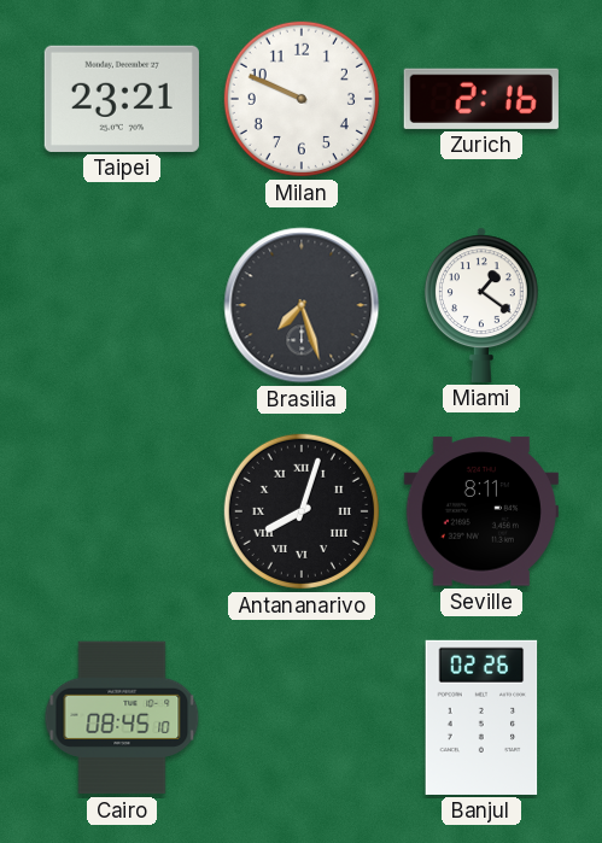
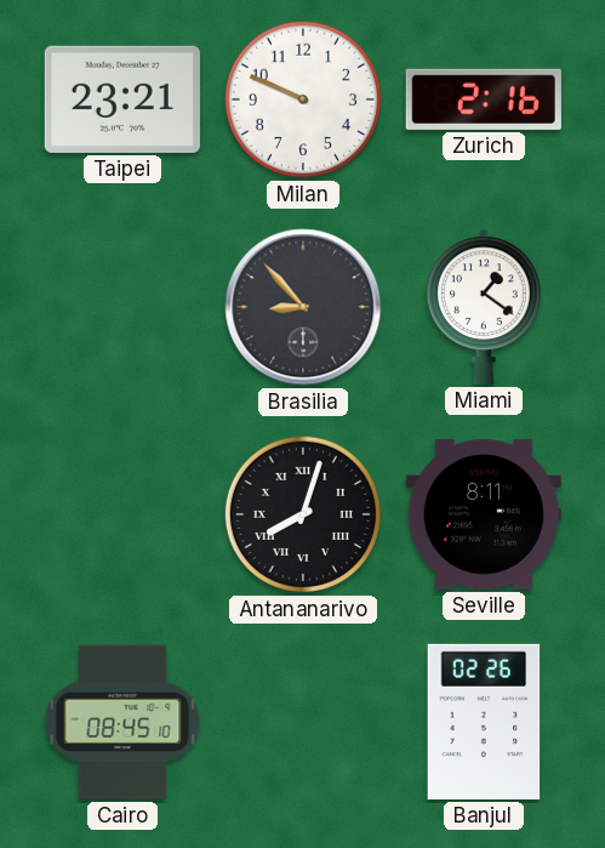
Brasilia: 7:27 -> 8:53 (303, 307)
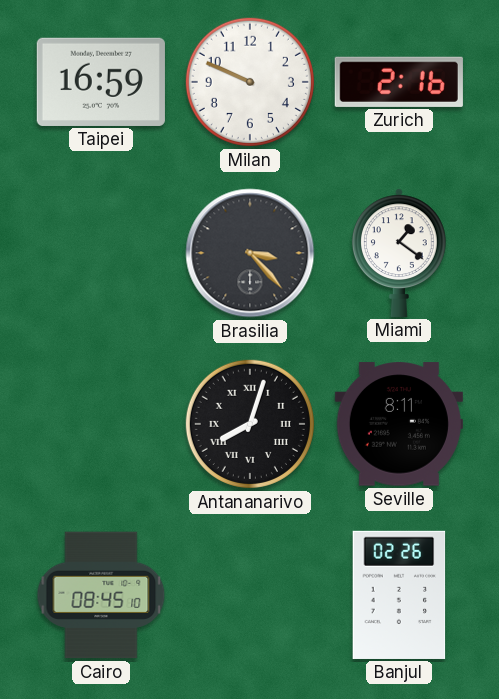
Taipei: 23:21 -> 16:59 (101, 82)
Brasilia: 8:53 -> 3:23 (250, 253)
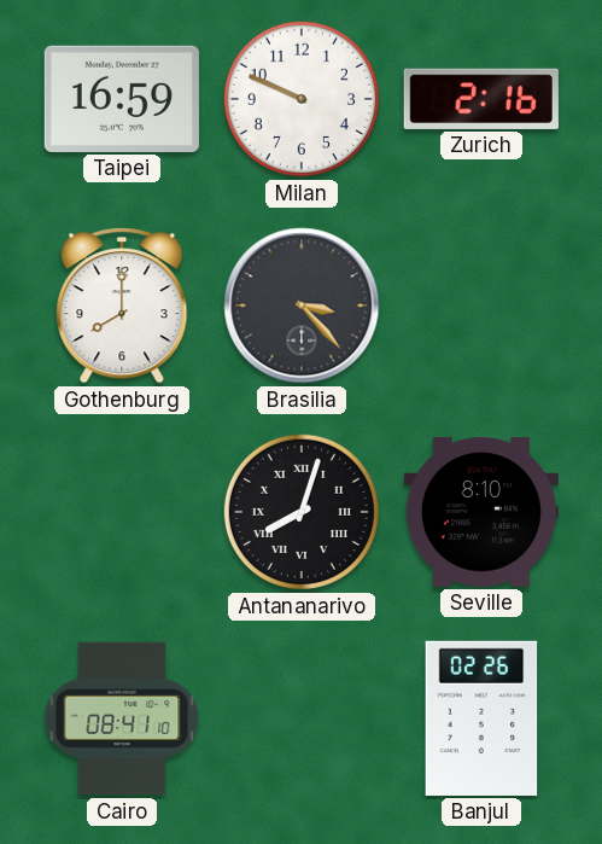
Gothenburg: none -> 8:00 (122, 305)
Miami: 1:21 -> none (399, 253)
Seville: 8:11 -> 8:10 (481, 512)
Cairo: 08:45 -> 08:41 (122, 718)
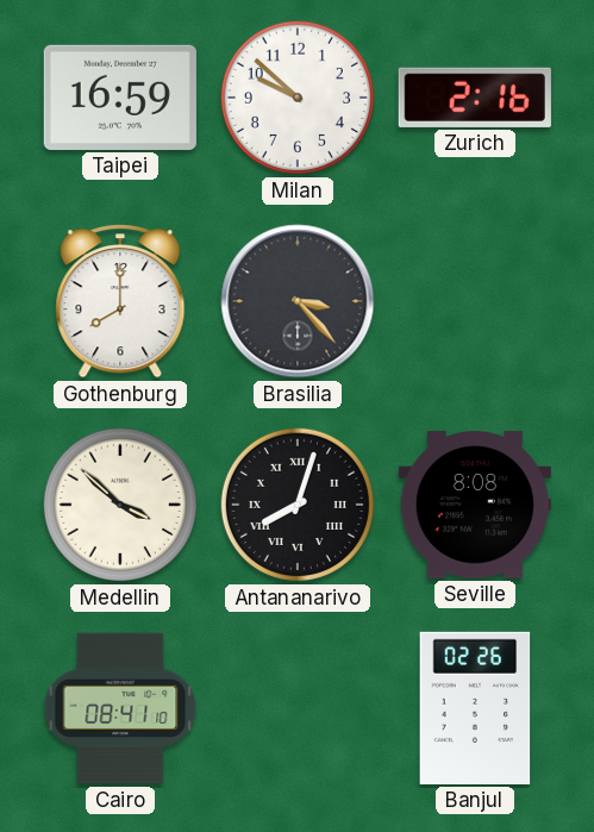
Milan: 9:49 -> 9:52 (298, 98)
Medellin: none -> 3:52 (120, 505)
Seville: 8:10 -> 8:08 (475, 505)
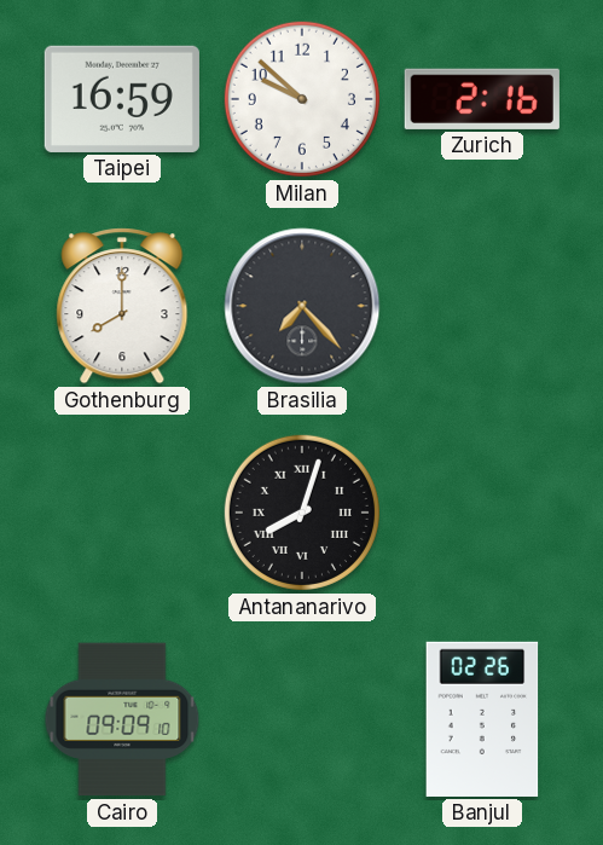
Brasilia: 3:23 -> 7:23 (302, 306)
Medellin: 3:52 -> none (120, 505)
Seville: 8:08 -> none (475, 505)
Cairo: 08:41 -> 09:09 (122, 719)
